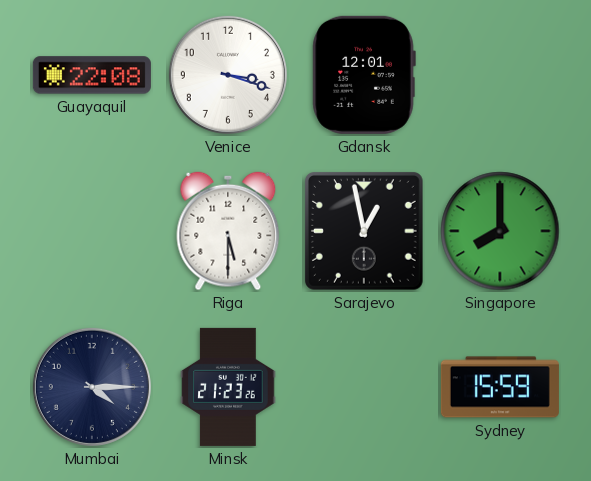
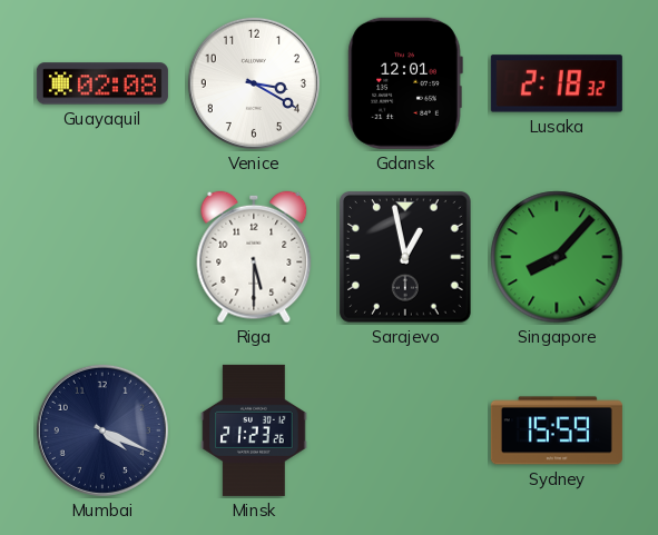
Guayaquil: 22:08 -> 02:08 (102, 83)
Venice: 3:18 -> 3:20 (254, 83)
Lusaka: none -> 2:18 (557, 83)
Singapore: 8:00 -> 8:07 (557, 257)
Mumbai: 4:15 -> 4:19 (102, 430)
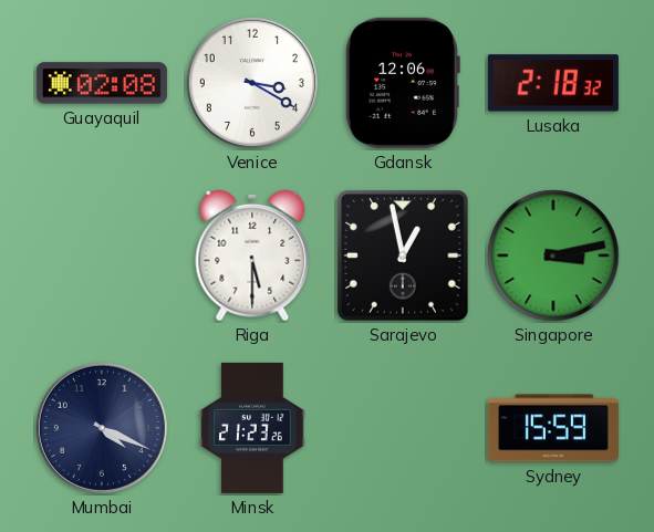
Gdansk: 12:01 -> 12:06 (403, 83)
Singapore: 8:07 -> 3:13 (553, 255)
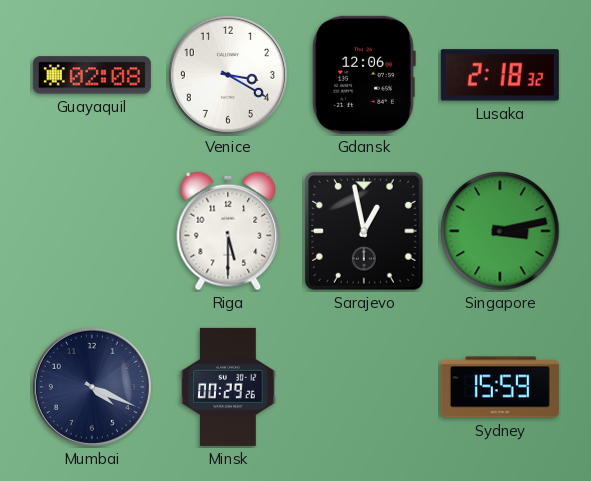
Minsk: 21:23 -> 00:29 (228, 387)
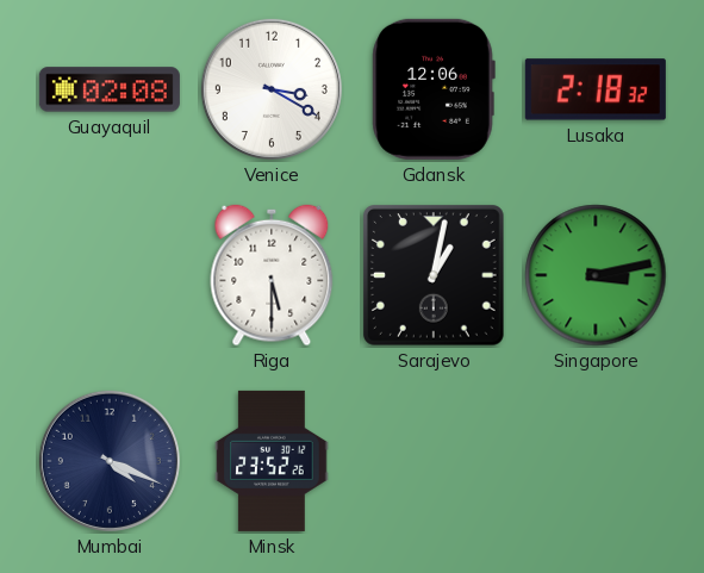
Sarajevo: 12:58 -> 1:02 (435, 276)
Minsk: 00:29 -> 23:52 (272, 461)
Sydney: 15:59 -> none (500, 387)
